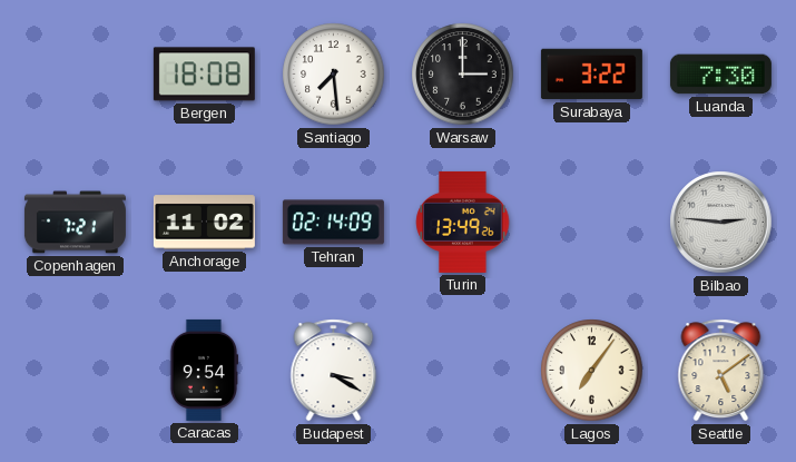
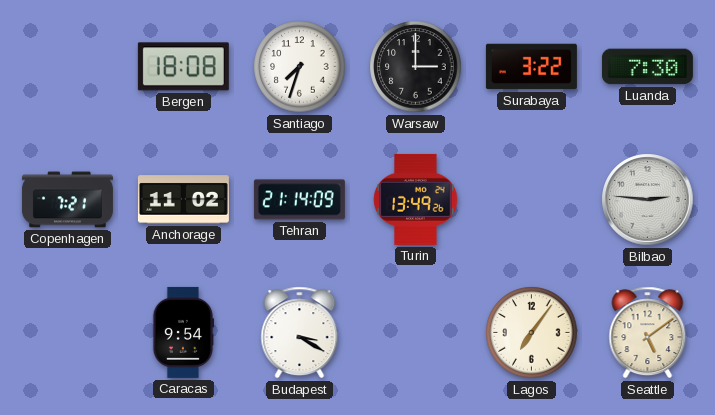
Santiago: 7:29 -> 7:33 (300, 67)
Tehran: 02:14 -> 21:14 (299, 200)
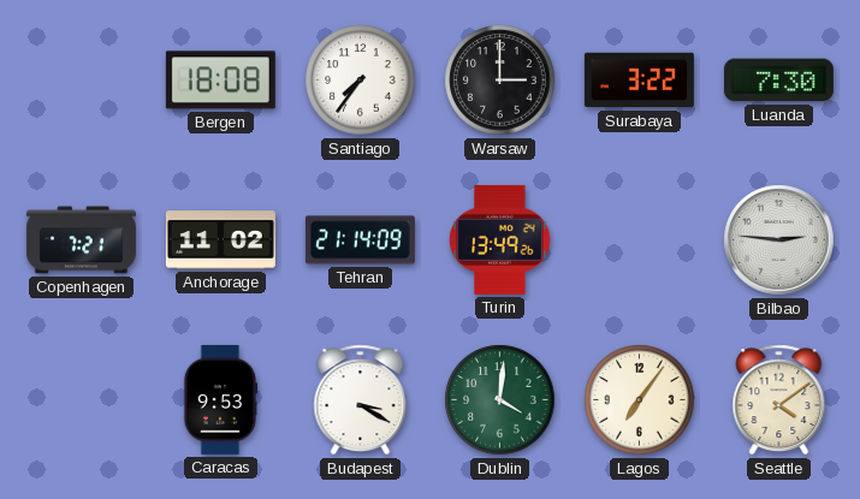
Santiago: 7:33 -> 7:36 (361, 81)
Caracas: 9:54 -> 9:53 (220, 399)
Dublin: none -> 4:01 (500, 400)
Seattle: 5:09 -> 4:09 (779, 400)
